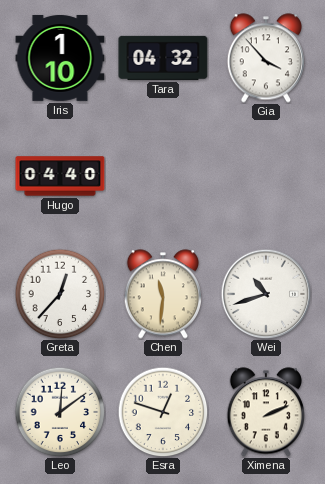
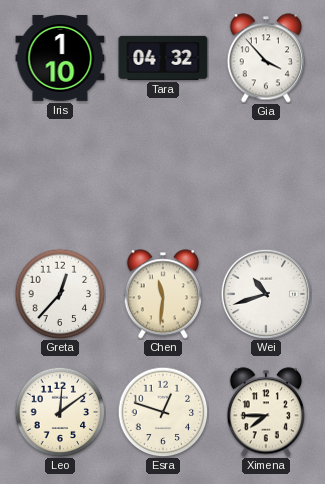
Hugo: 04:40 -> none (60, 176)
Ximena: 2:11 -> 7:45 (266, 412)
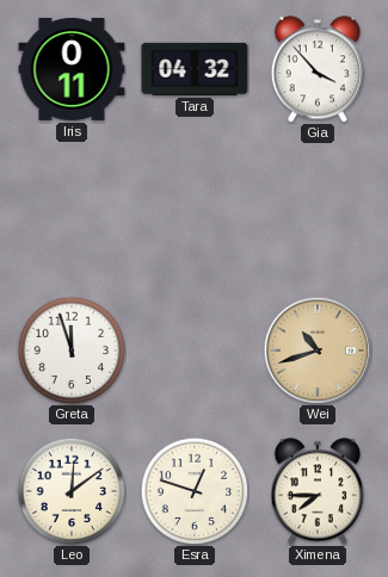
Iris: 1:10 -> 0:11 (72, 69)
Greta: 12:37 -> 11:57 (72, 350)
Chen: 11:31 -> none (163, 294)
Wei dial: white -> champagne (318, 350)
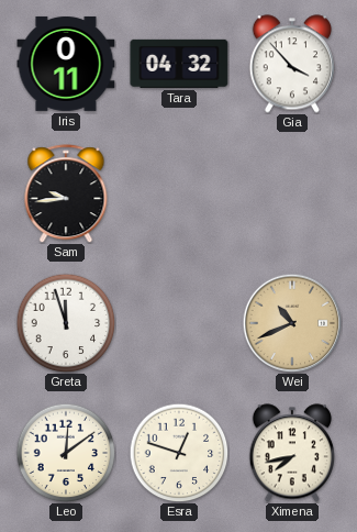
Sam: none -> 9:44 (66, 193)
Wei: 10:42 -> 10:41 (292, 323)
Ximena: 7:45 -> 7:43 (292, 453)
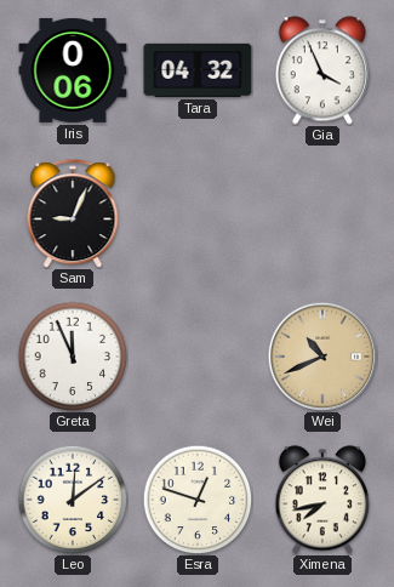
Iris: 0:11 -> 0:06 (73, 70)
Gia: 3:53 -> 3:56 (322, 70)
Sam: 9:44 -> 9:04 (73, 213)
Greta: 11:57 -> 11:56 (73, 357)
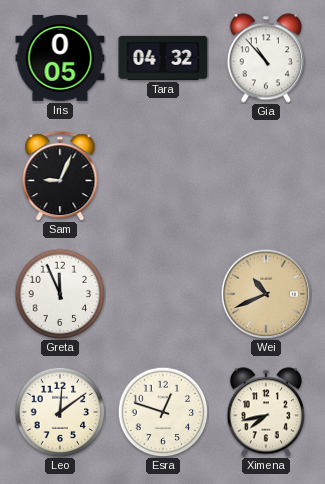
Iris: 0:06 -> 0:05 (60, 58)
Gia: 3:56 -> 10:53 (266, 58)
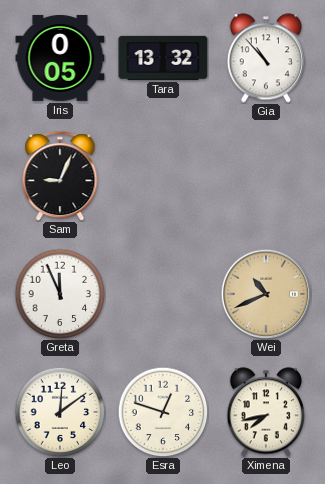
Tara: 04:32 -> 13:32 (163, 58)
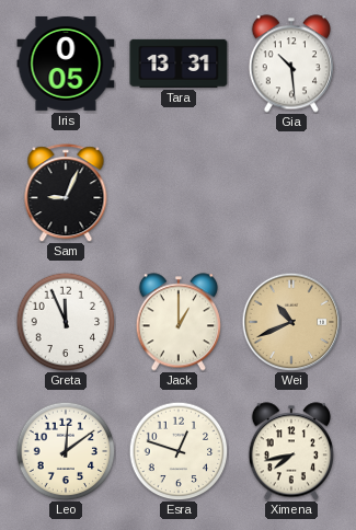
Tara: 13:32 -> 13:31 (179, 64)
Gia: 10:53 -> 10:29 (291, 64)
Jack: none -> 1:00 (179, 322)
